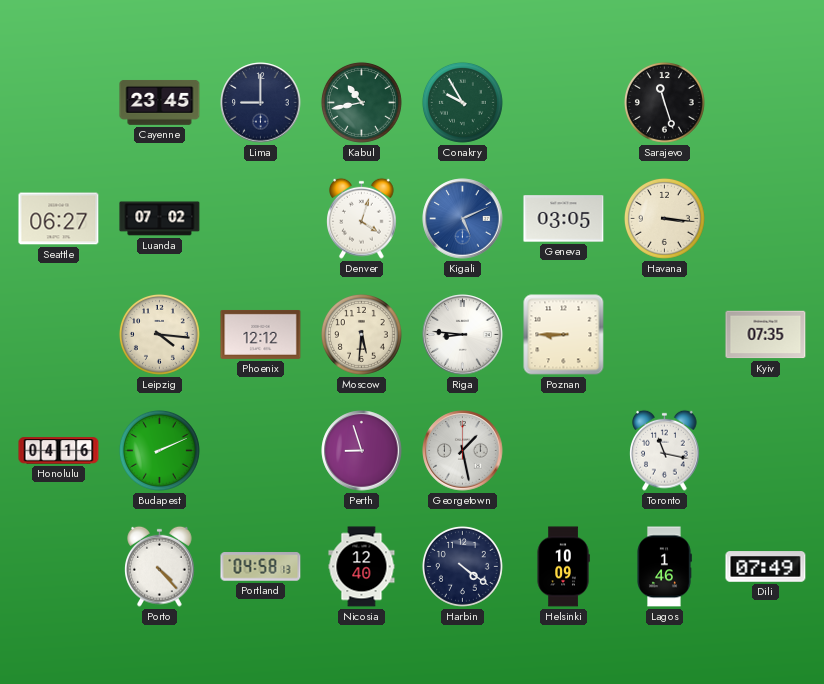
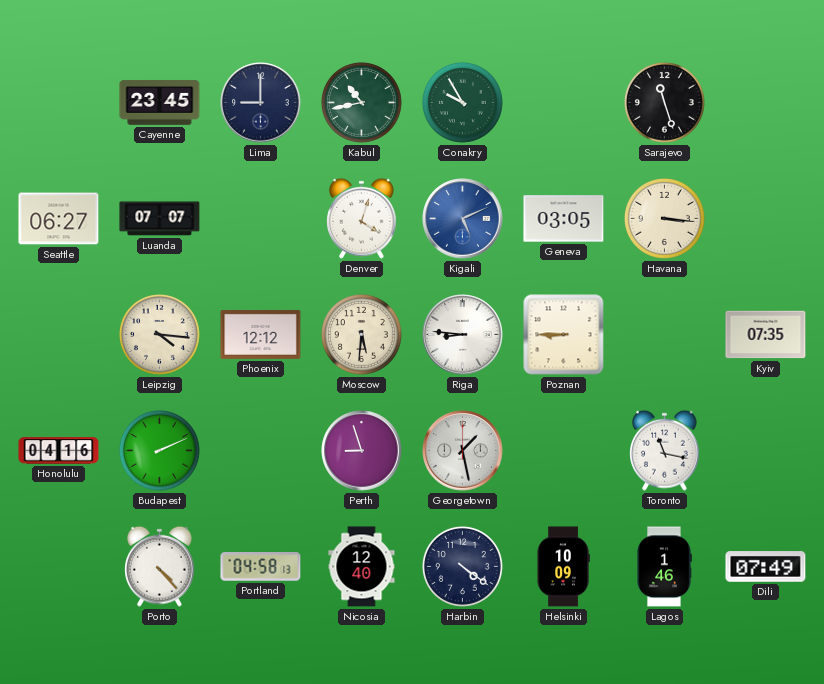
Luanda: 07:02 -> 07:07 (160, 219)
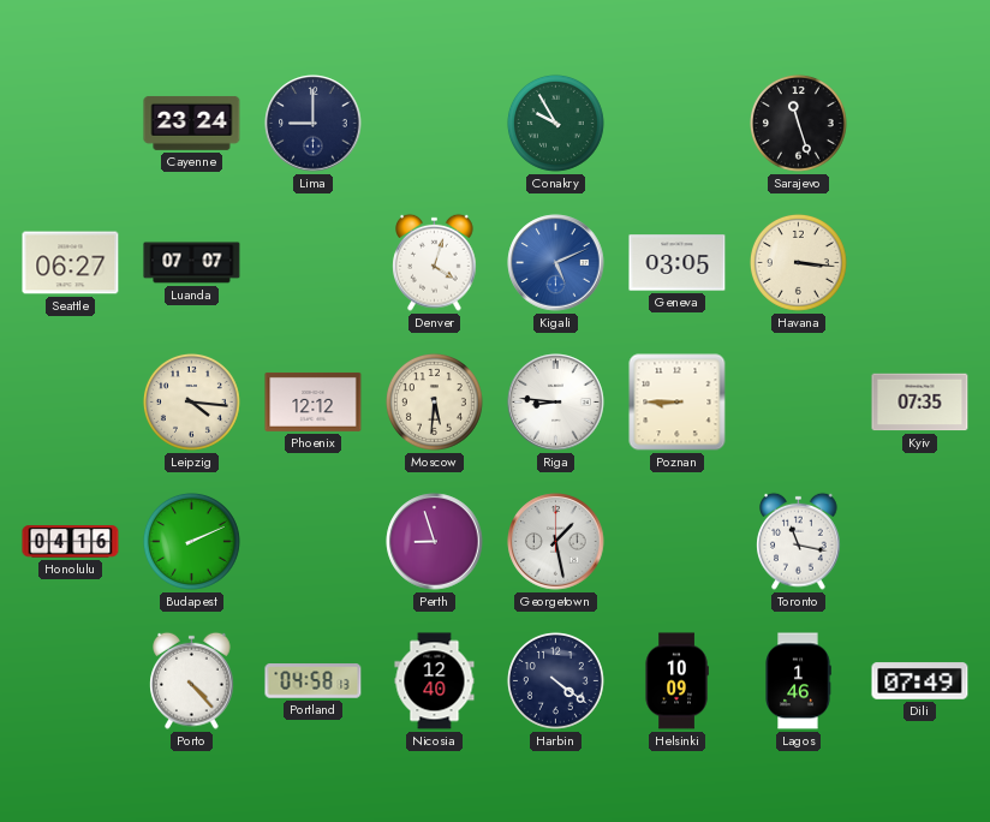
Cayenne: 23:45 -> 23:24 (192, 123)
Kabul: 10:43 -> none (361, 102)
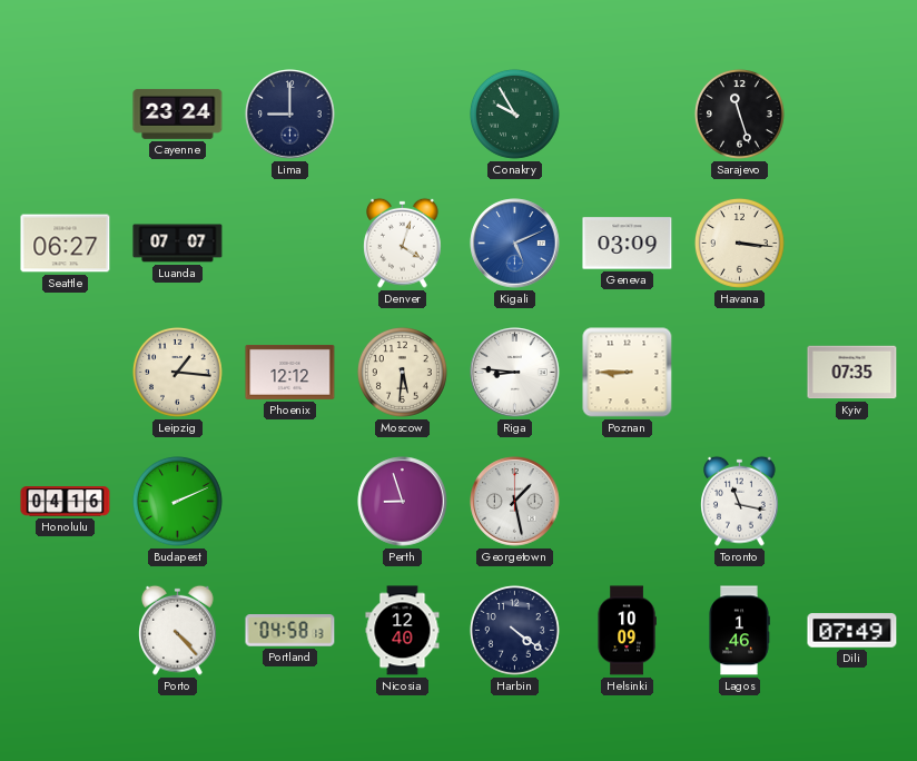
Geneva: 03:05 -> 03:09 (628, 244)
Leipzig: 4:16 -> 1:16 (177, 372)
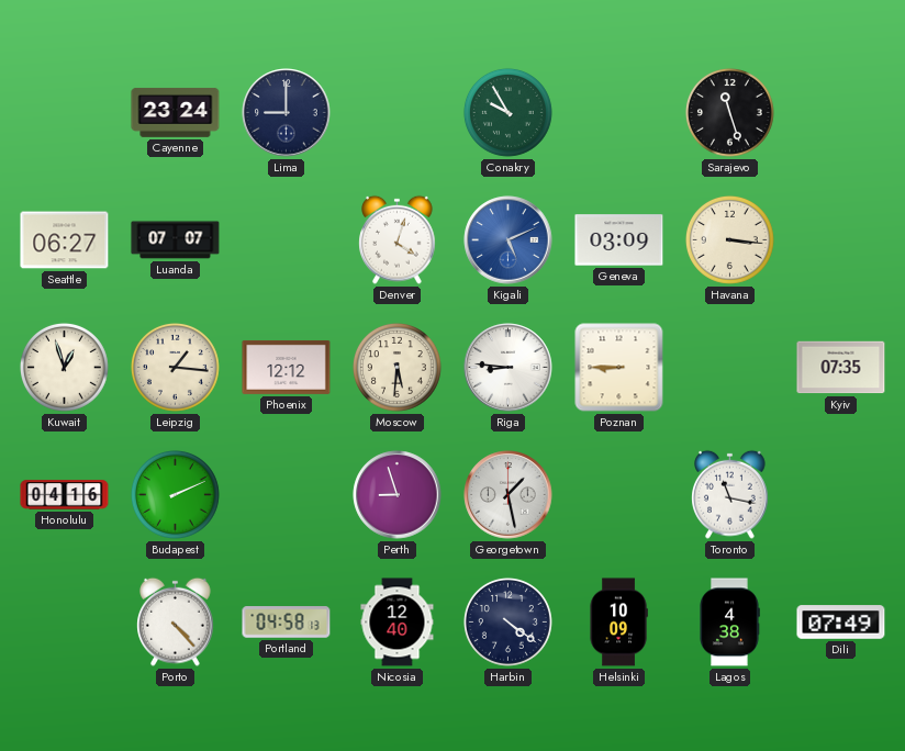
Kuwait: none -> 12:57 (64, 367)
Lagos: 1:46 -> 4:38 (729, 623)
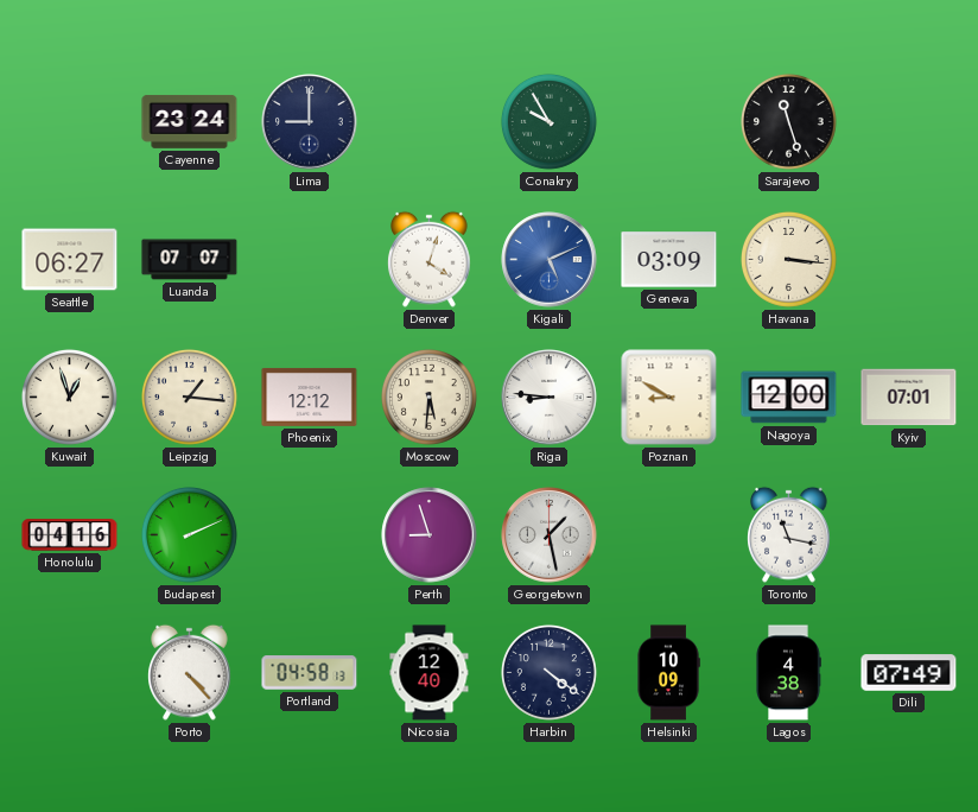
Poznan: 8:45 -> 8:50 (669, 398)
Nagoya: none -> 12:00 (789, 398)
Kyiv: 07:35 -> 07:01 (909, 398)
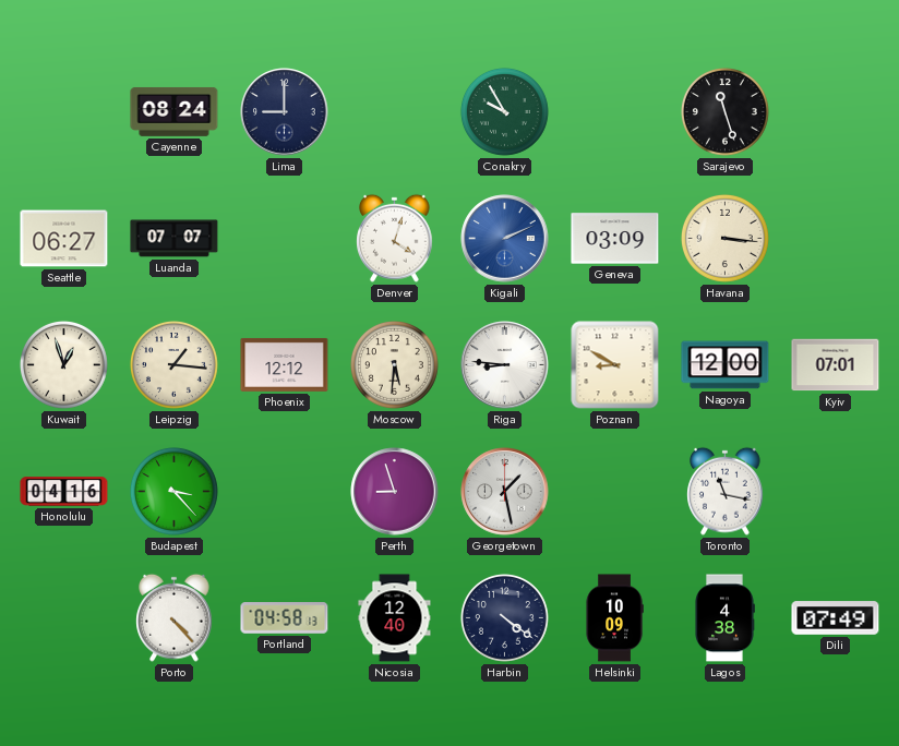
Cayenne: 23:24 -> 08:24 (175, 111)
Kigali: 5:11 -> 2:11 (505, 239)
Budapest: 2:11 -> 3:23 (173, 491)
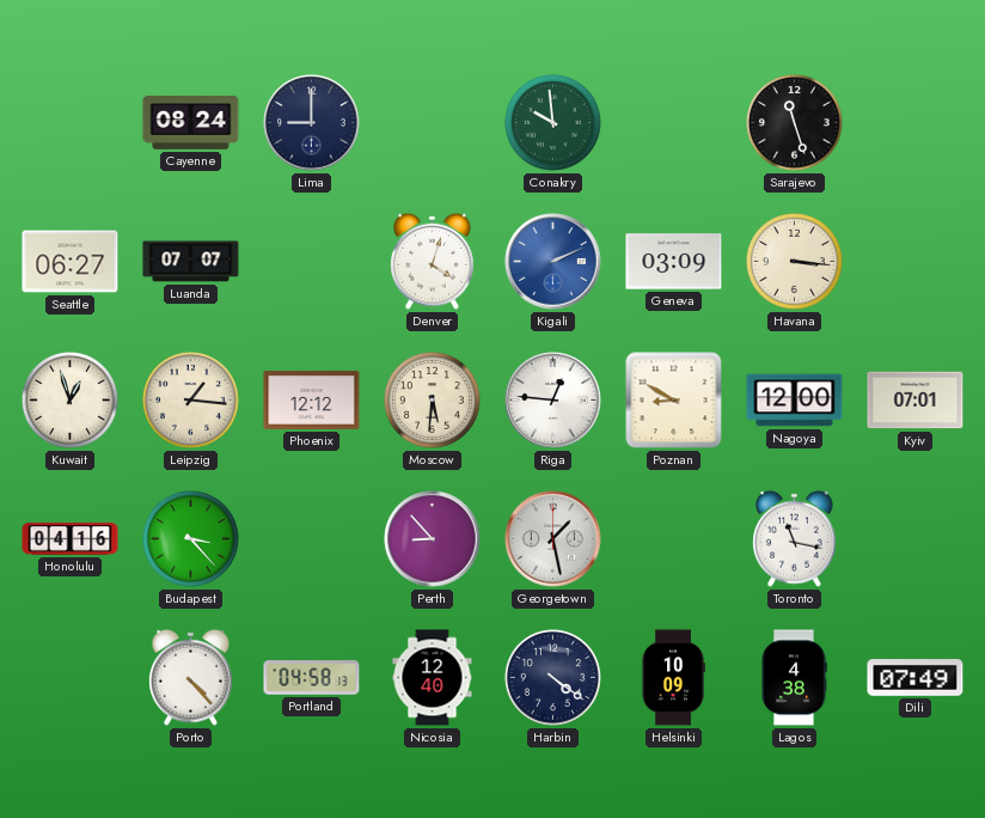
Conakry: 9:55 -> 9:59 (552, 122)
Riga: 8:46 -> 12:46 (553, 401)
Perth: 8:57 -> 8:53 (433, 539)
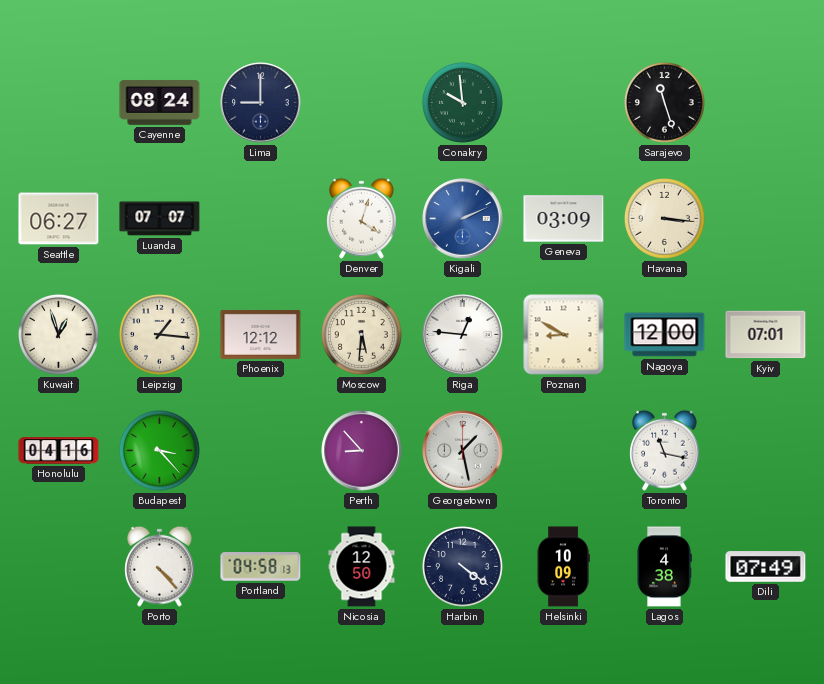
Nicosia: 12:40 -> 12:50 (362, 567)
